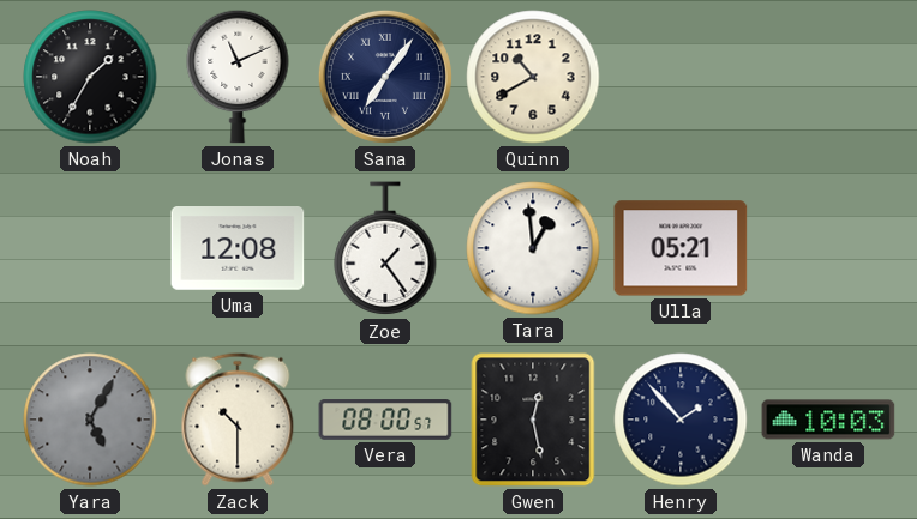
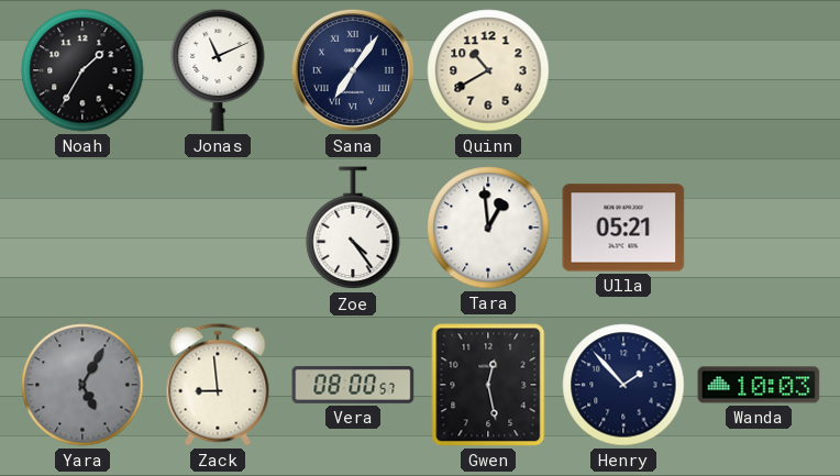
Uma: 12:08 -> none (238, 249)
Zoe: 1:24 -> 4:24 (353, 229)
Zack: 10:30 -> 8:59 (218, 385)
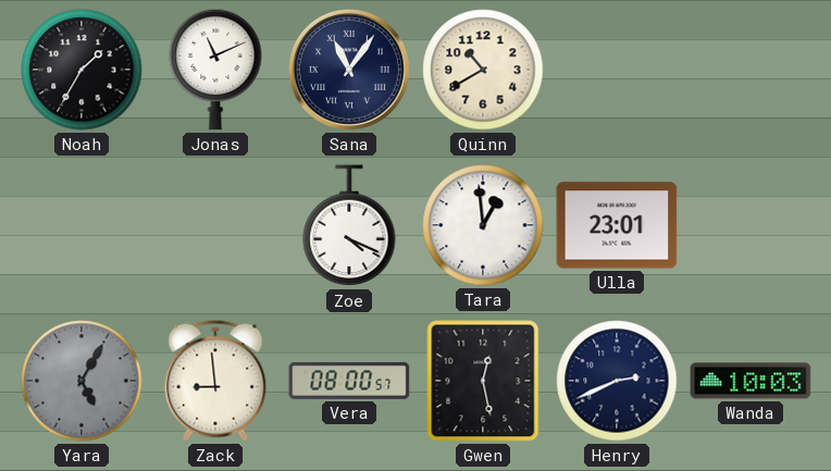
Sana: 7:06 -> 11:06 (349, 70)
Zoe: 4:24 -> 4:19 (349, 226)
Ulla: 05:21 -> 23:01 (617, 225)
Henry: 1:53 -> 2:41 (617, 381)
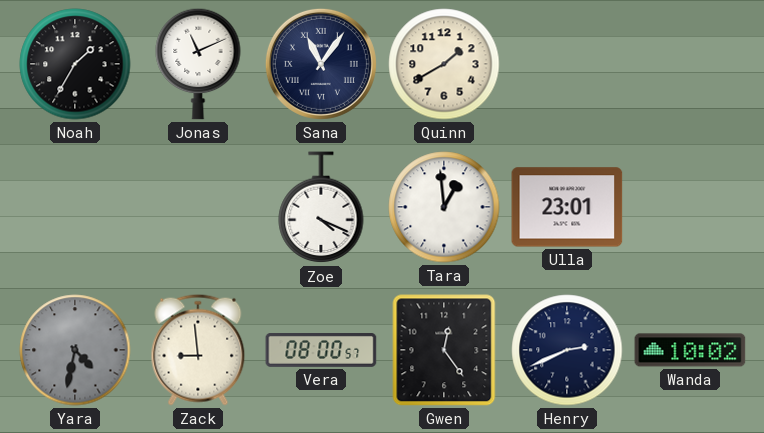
Quinn: 10:40 -> 1:40 (444, 64)
Yara: 5:05 -> 4:32 (75, 350)
Gwen: 12:28 -> 12:24 (444, 350)
Wanda: 10:03 -> 10:02 (690, 350)
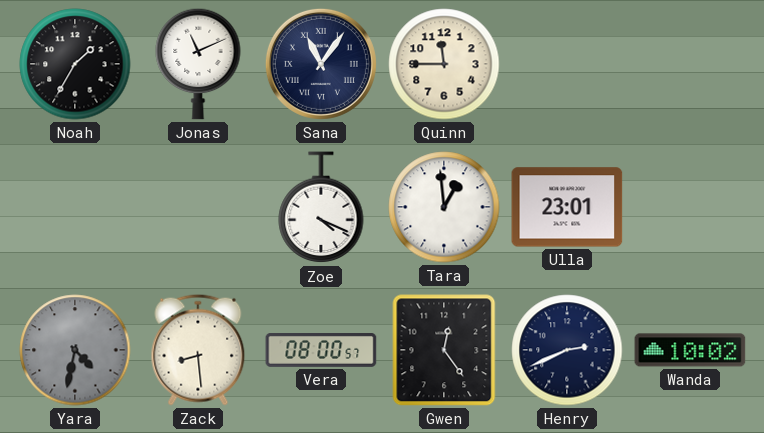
Quinn: 1:40 -> 11:45 (444, 64)
Zack: 8:59 -> 8:29 (198, 350)
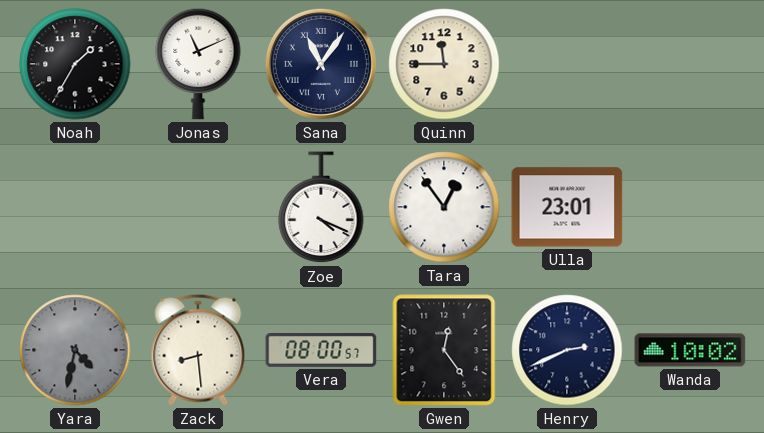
Tara: 12:59 -> 12:54 (444, 207)
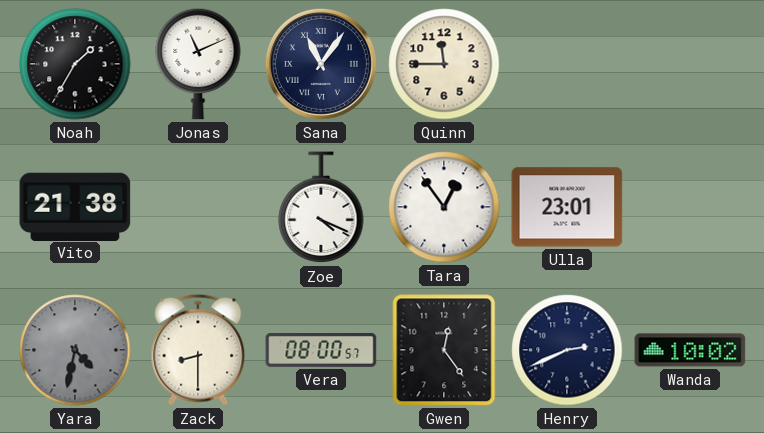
Vito: none -> 21:38 (75, 206)
Zack: 8:29 -> 8:30 (198, 350)
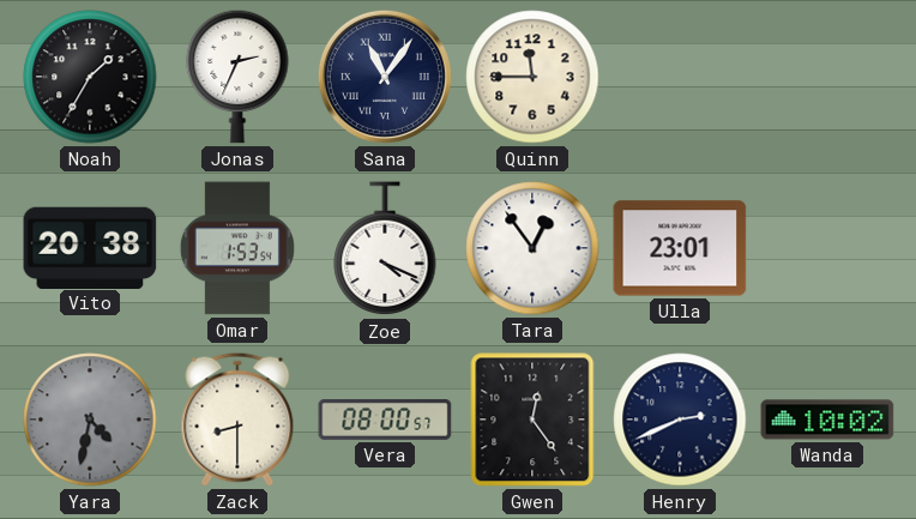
Jonas: 11:11 -> 2:34 (237, 77)
Vito: 21:38 -> 20:38 (90, 247)
Omar: none -> 1:53 (237, 248)
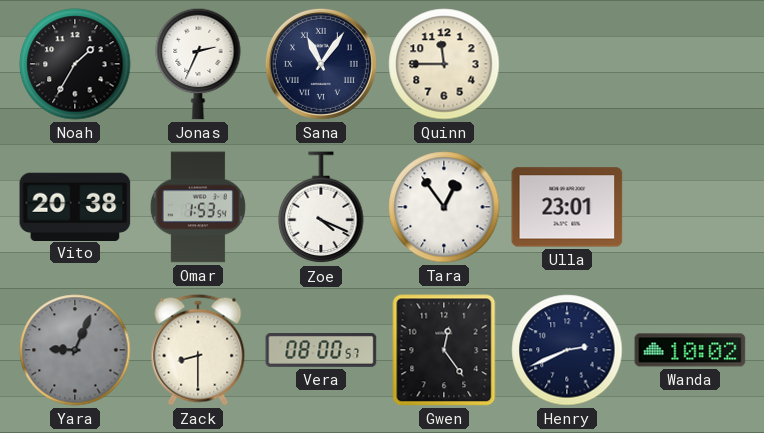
Yara: 4:32 -> 9:04 (75, 350)
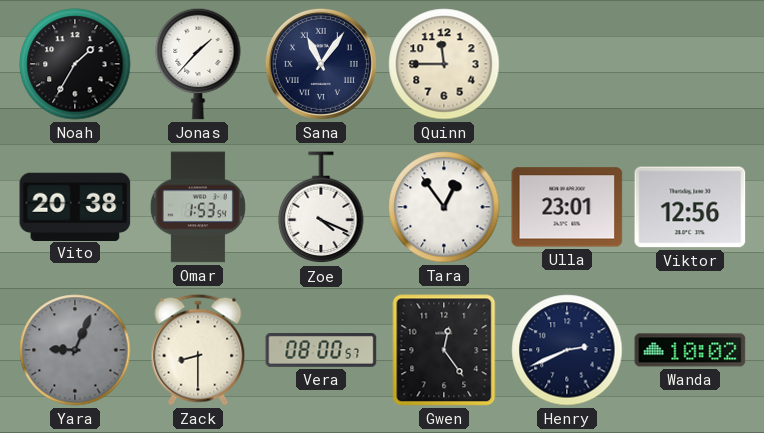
Jonas: 2:34 -> 1:37 (198, 64)
Viktor: none -> 12:56 (690, 207)
